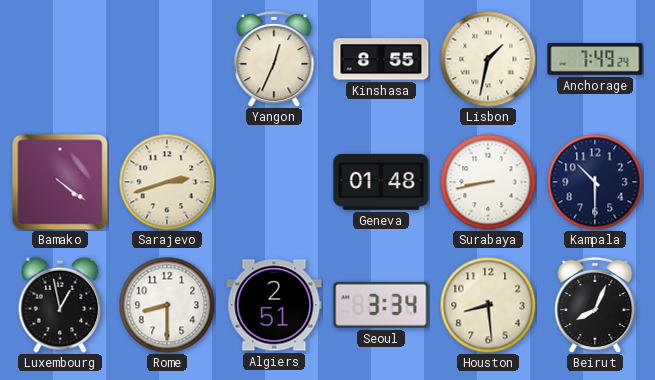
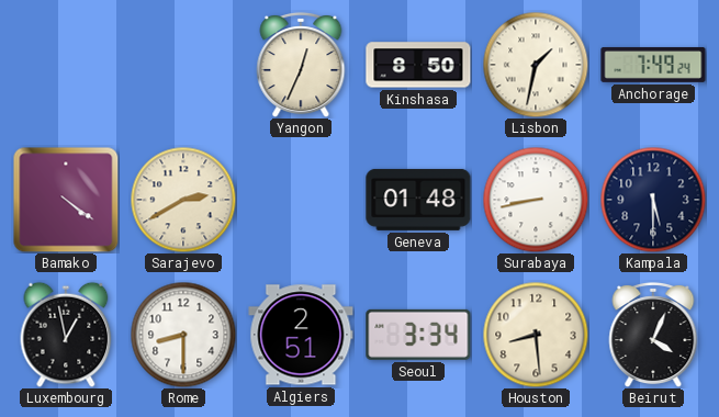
Kinshasa: 8:55 -> 8:50 (418, 65)
Sarajevo: 2:42 -> 2:40 (183, 200)
Kampala: 10:30 -> 5:30 (653, 200)
Beirut: 8:04 -> 4:04 (653, 335)
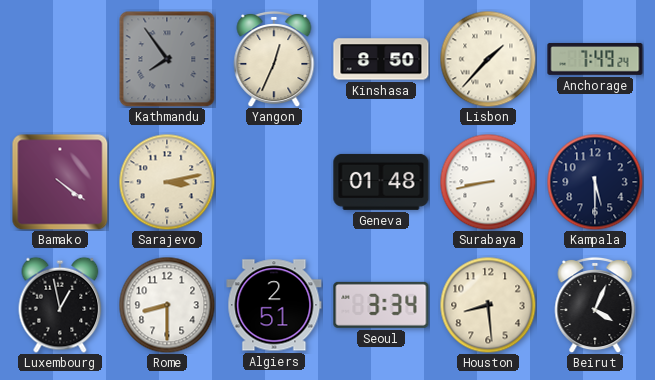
Kathmandu: none -> 7:54 (167, 59)
Lisbon: 1:32 -> 1:37 (488, 59)
Sarajevo: 2:40 -> 3:13 (167, 182)
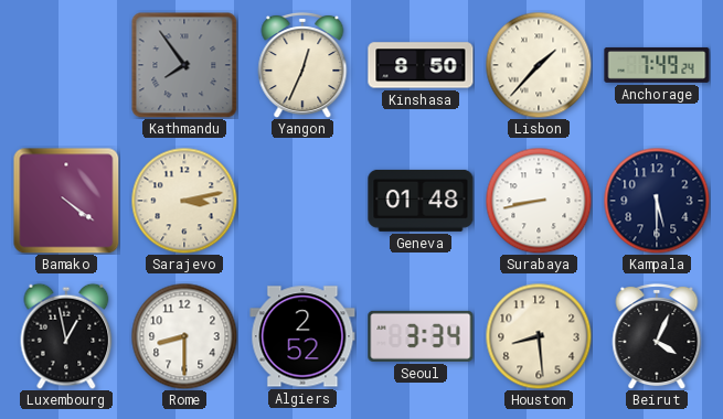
Algiers: 2:51 -> 2:52 (302, 336)
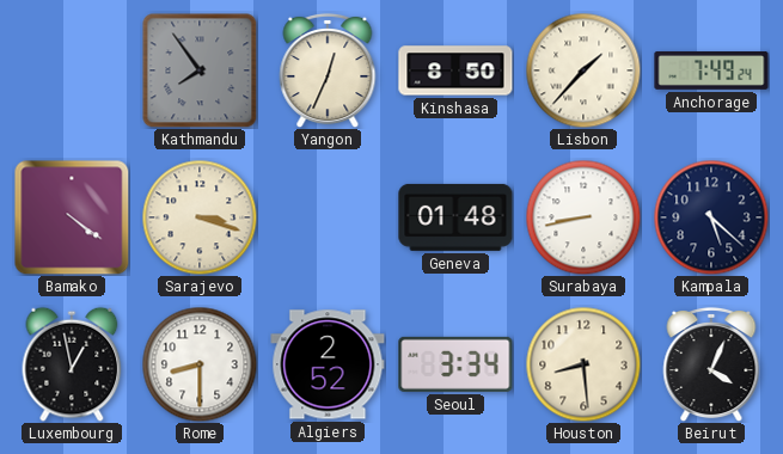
Sarajevo: 3:13 -> 3:18 (200, 217)
Kampala: 5:30 -> 5:22 (711, 217)
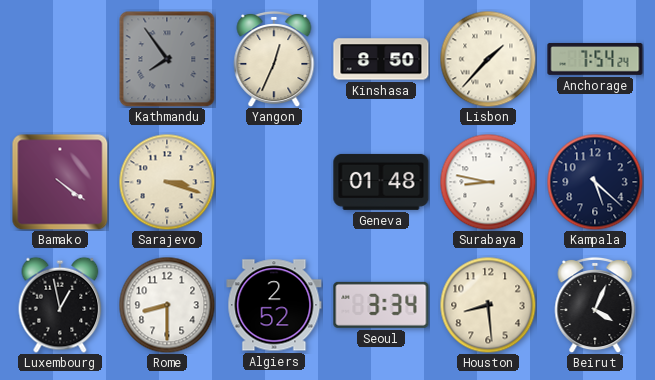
Anchorage: 7:49 -> 7:54 (595, 59)
Surabaya: 8:43 -> 8:47 (488, 182)
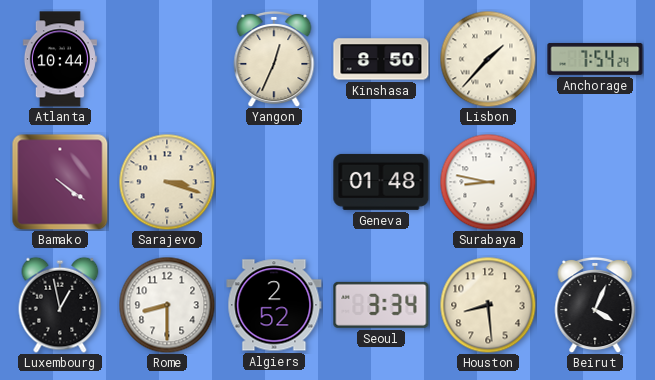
Atlanta: none -> 10:44 (60, 59)
Kathmandu: 7:54 -> none (167, 59)
Kampala: 5:22 -> none (595, 182)
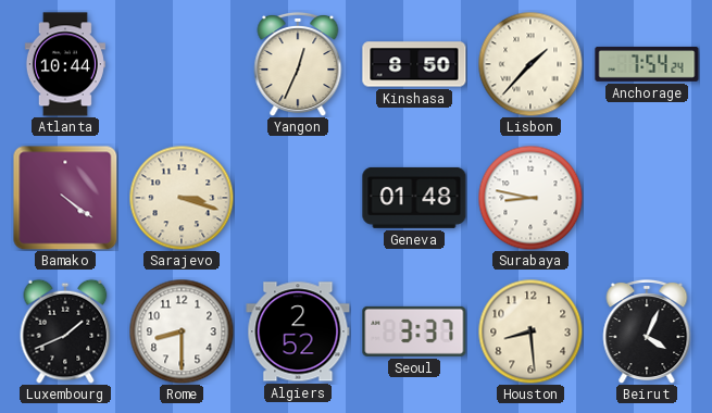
Luxembourg: 12:58 -> 1:41 (65, 331)
Seoul: 3:34 -> 3:37 (414, 331)
